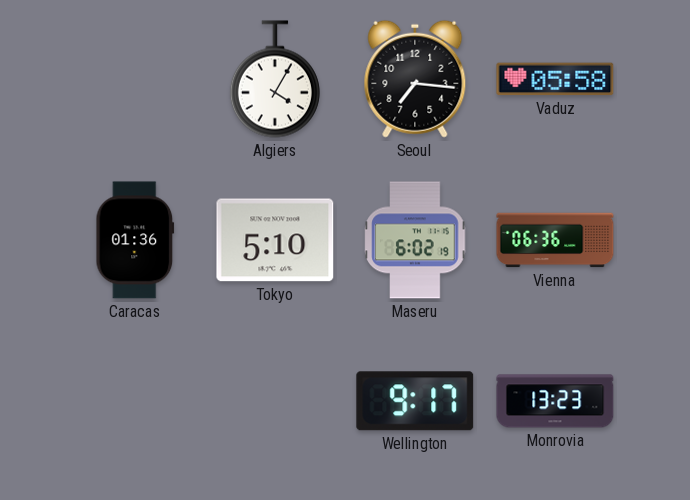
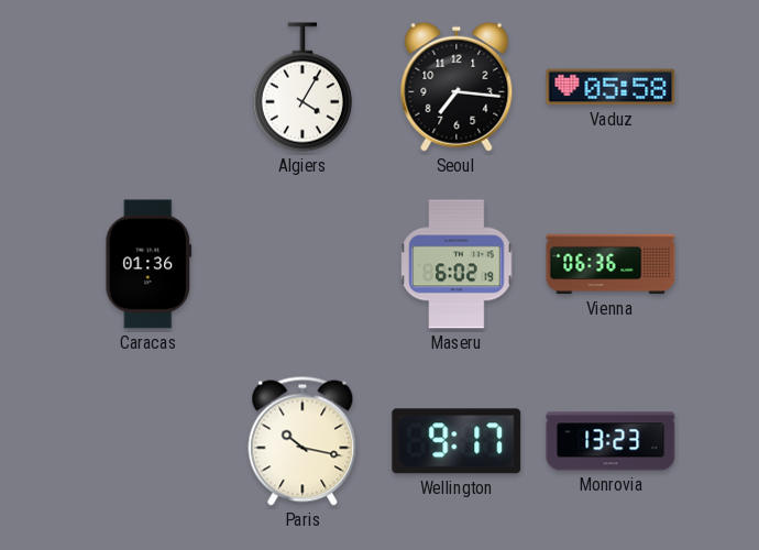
Tokyo: 5:10 -> none (275, 240)
Paris: none -> 10:17 (302, 441)
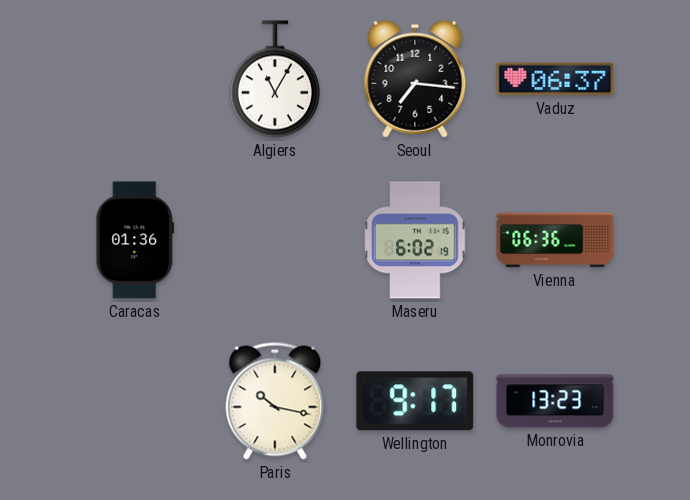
Algiers: 4:05 -> 11:05 (275, 79)
Vaduz: 05:58 -> 06:37 (555, 79)
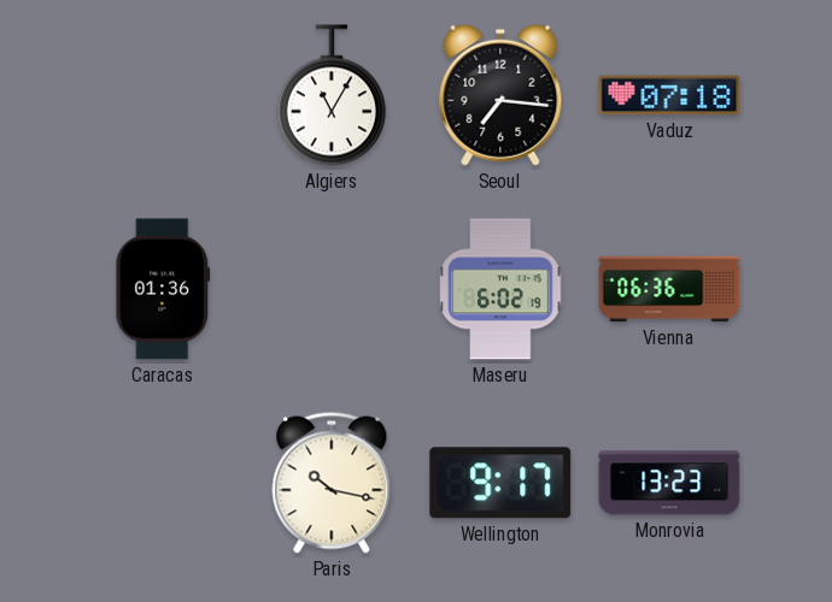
Vaduz: 06:37 -> 07:18 (669, 95)
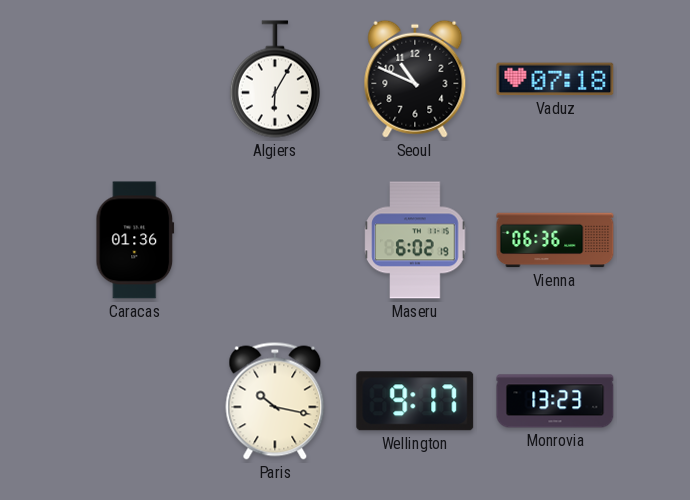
Algiers: 11:05 -> 6:05 (275, 79)
Seoul: 7:16 -> 10:49 (415, 79)
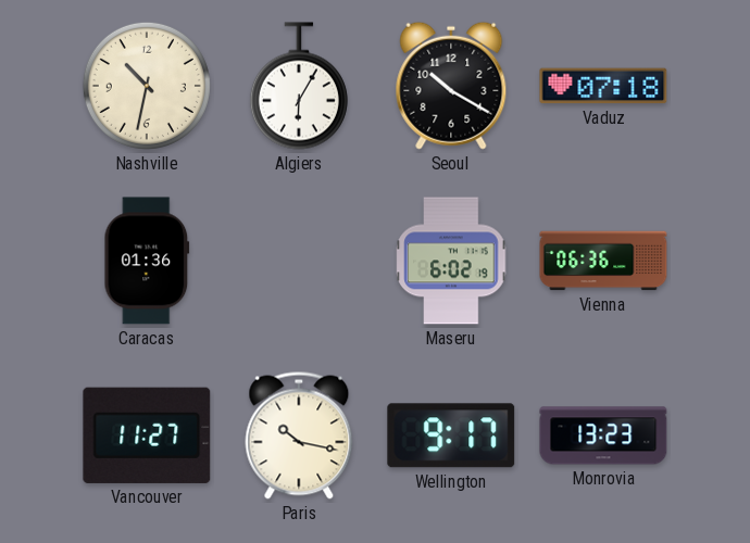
Nashville: none -> 10:32 (147, 86)
Seoul: 10:49 -> 10:20 (451, 86)
Vancouver: none -> 11:27 (147, 435)
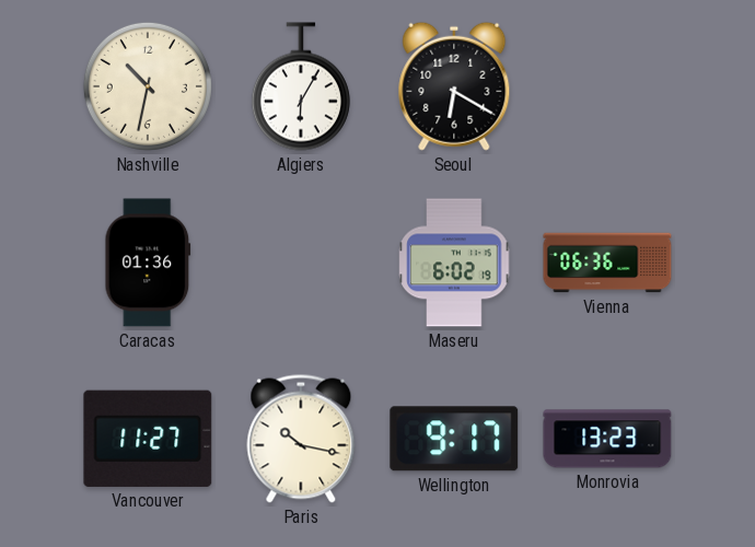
Seoul: 10:20 -> 6:20 (454, 86)
Vaduz: 07:18 -> none (603, 86)
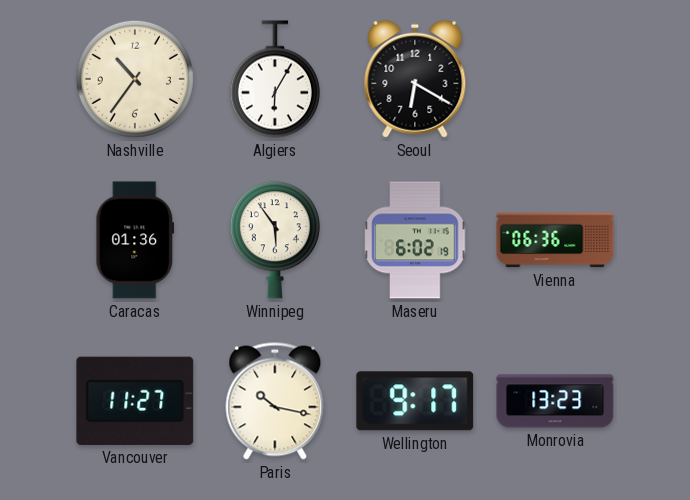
Nashville: 10:32 -> 10:36 (135, 79)
Winnipeg: none -> 5:54 (275, 240)
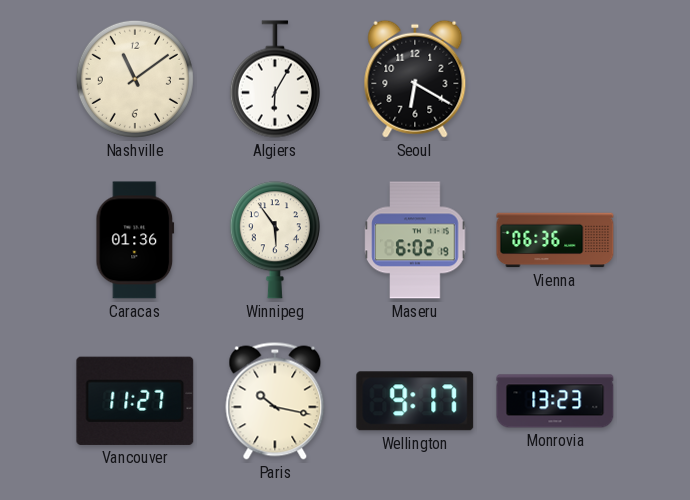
Nashville: 10:36 -> 11:09 (135, 79)
